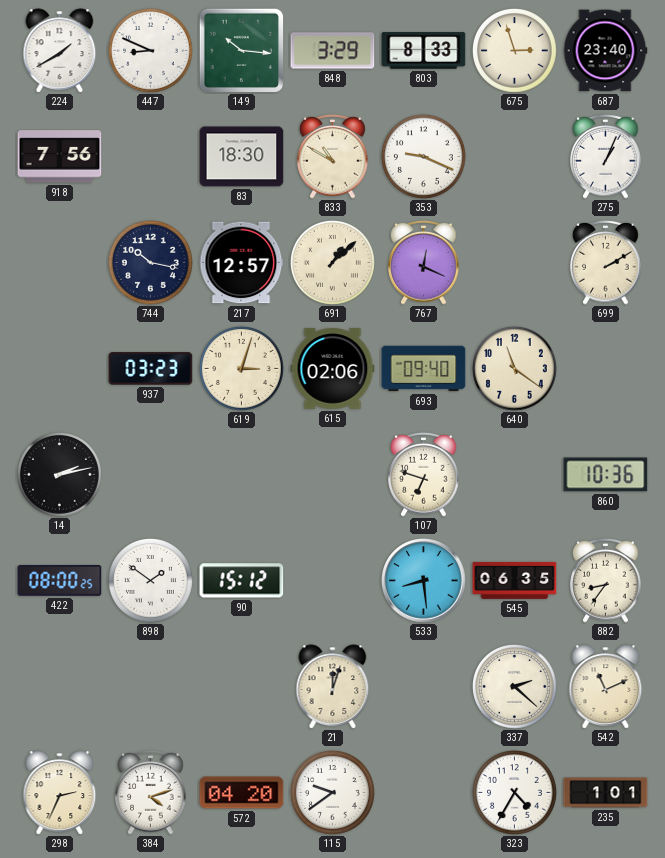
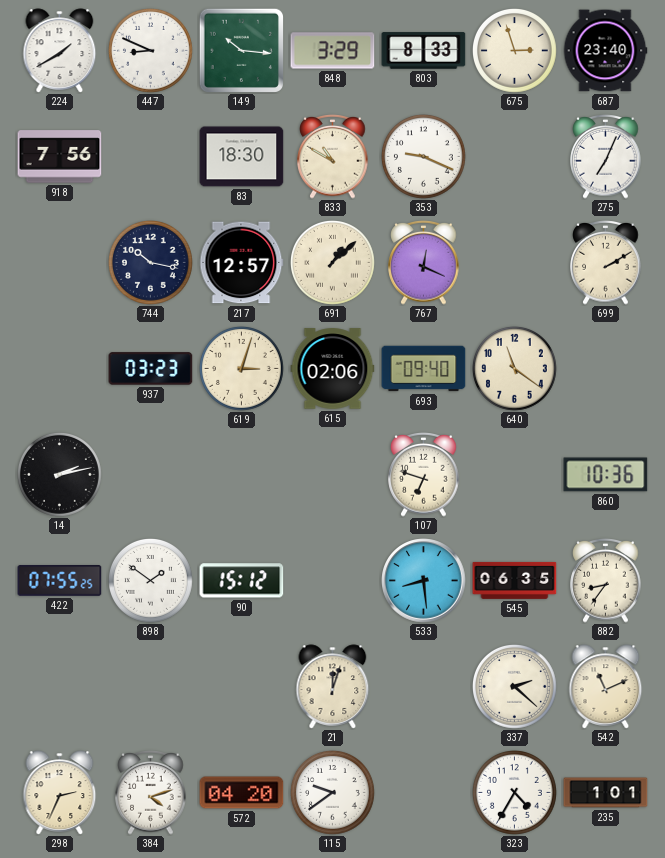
275: 1:04 -> 7:04 (606, 157)
422: 08:00 -> 07:55 (60, 581)
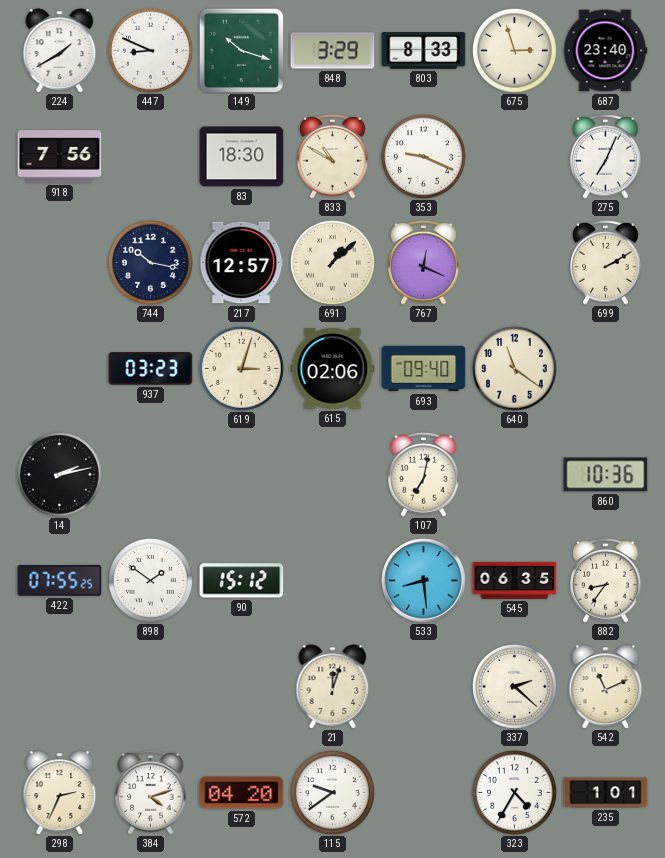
149: 10:16 -> 10:18 (241, 50)
107: 6:48 -> 7:02 (424, 475)
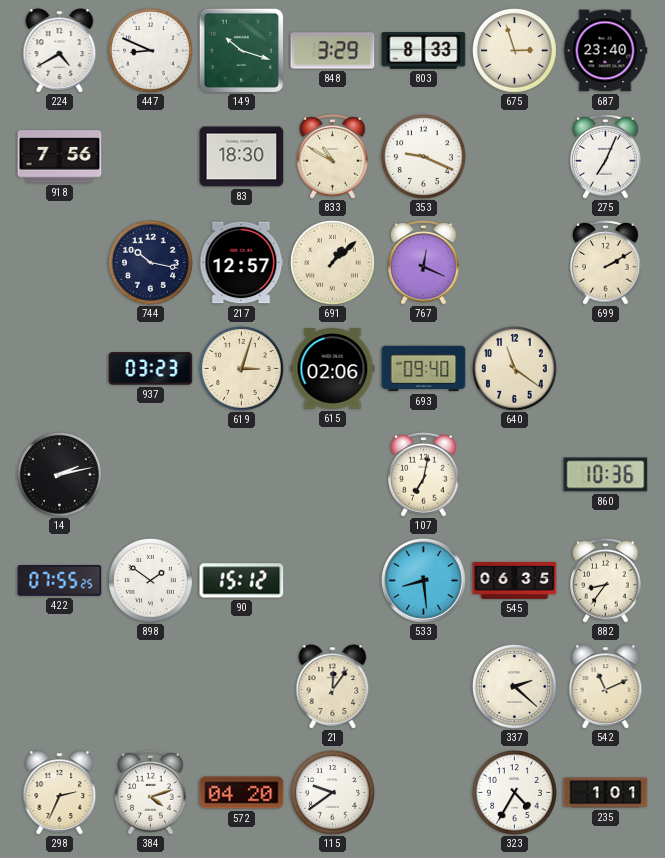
224: 1:40 -> 4:40 (60, 51)
21: 12:03 -> 12:06 (333, 687)
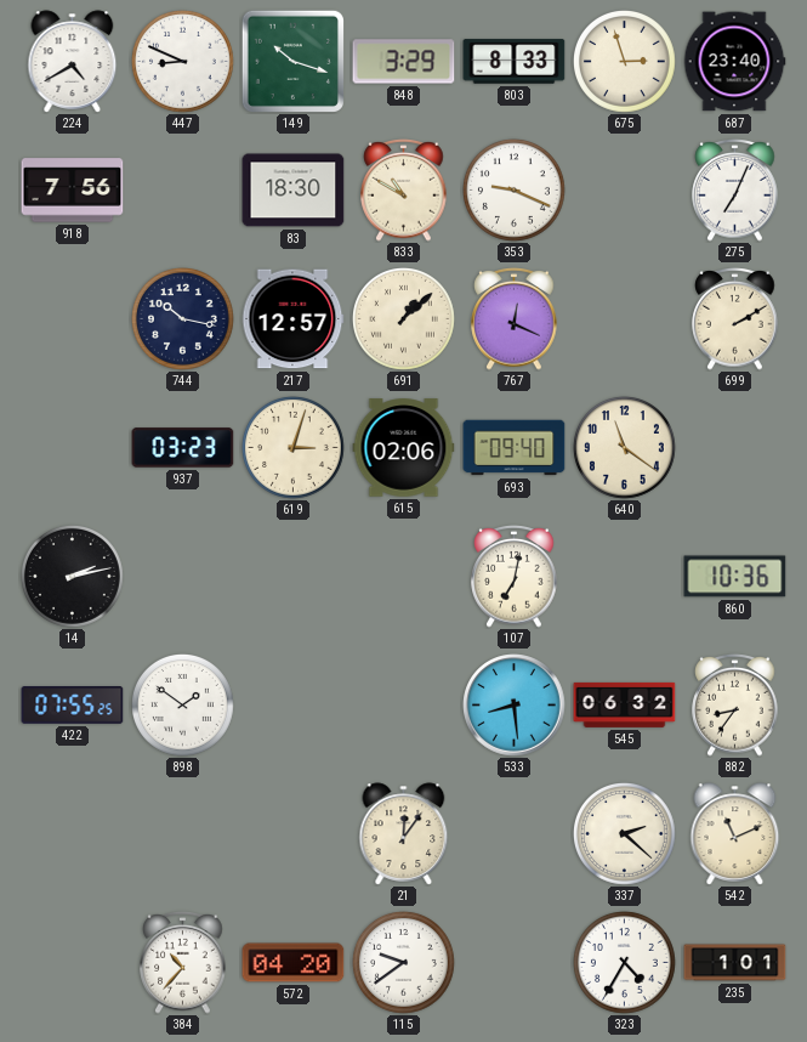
90: 15:12 -> none (242, 581)
545: 06:35 -> 06:32 (625, 704)
298: 2:34 -> none (60, 793)
384: 4:12 -> 10:37 (183, 963)
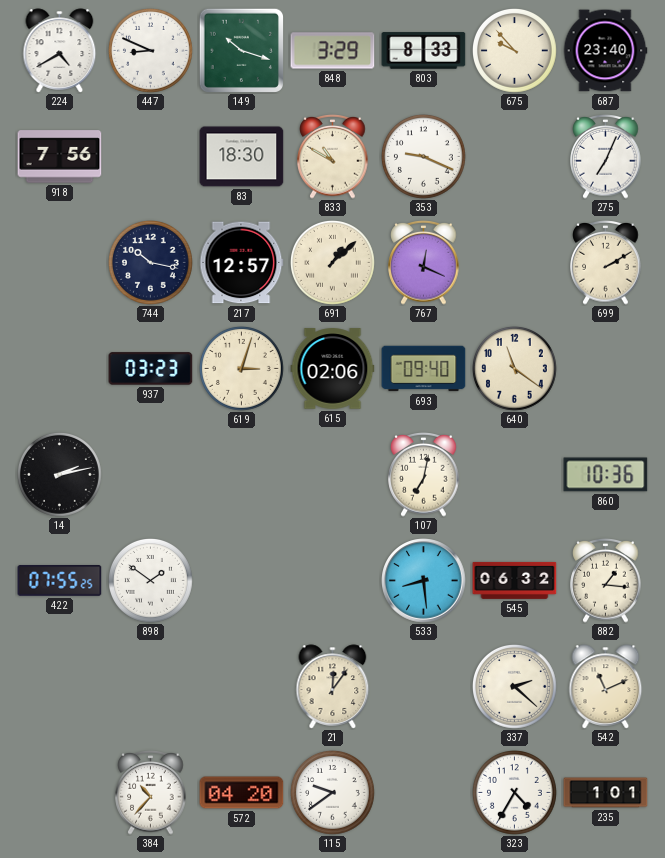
675: 2:57 -> 9:53 (515, 51)
882: 8:36 -> 1:16 (606, 581)
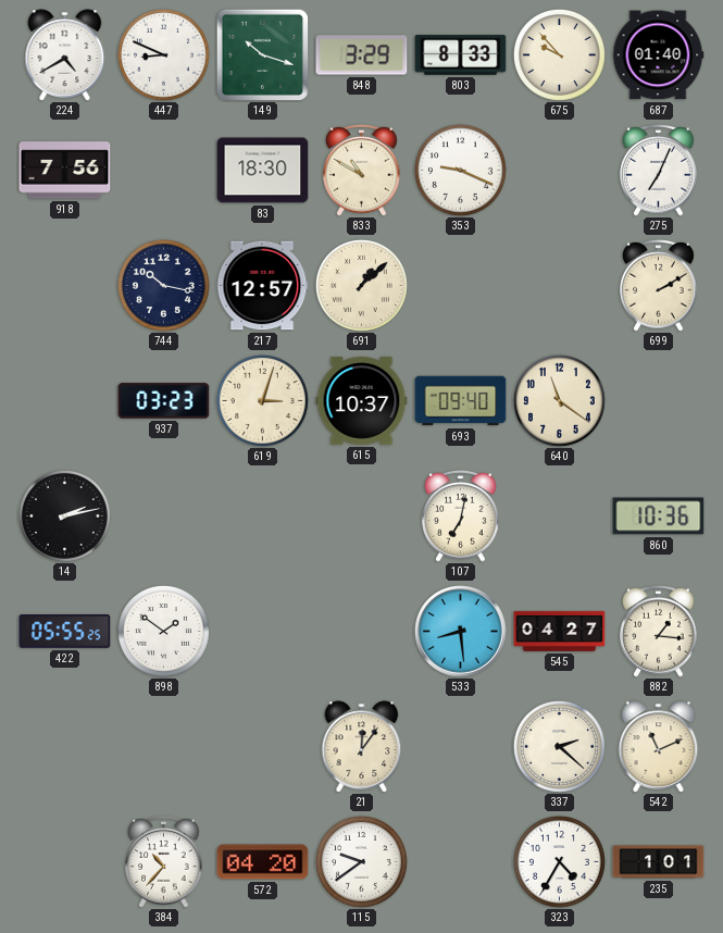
687: 23:40 -> 01:40 (658, 55)
767: 12:19 -> none (424, 263)
615: 02:06 -> 10:37 (362, 401)
422: 07:55 -> 05:55 (65, 632)
545: 06:32 -> 04:27 (560, 631)
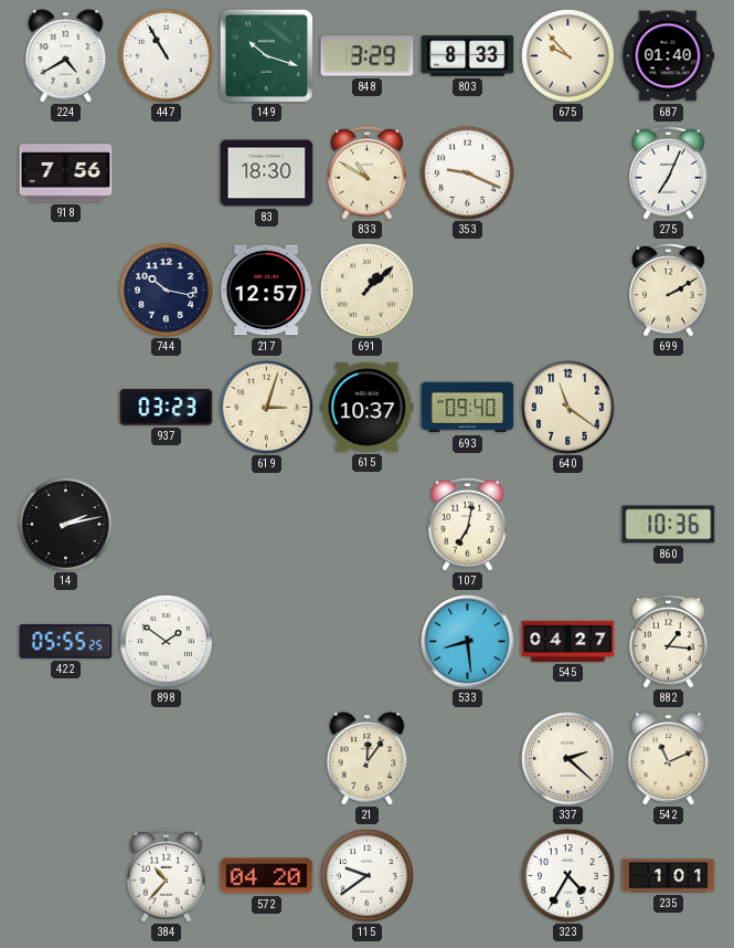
447: 8:49 -> 10:55 (167, 56)
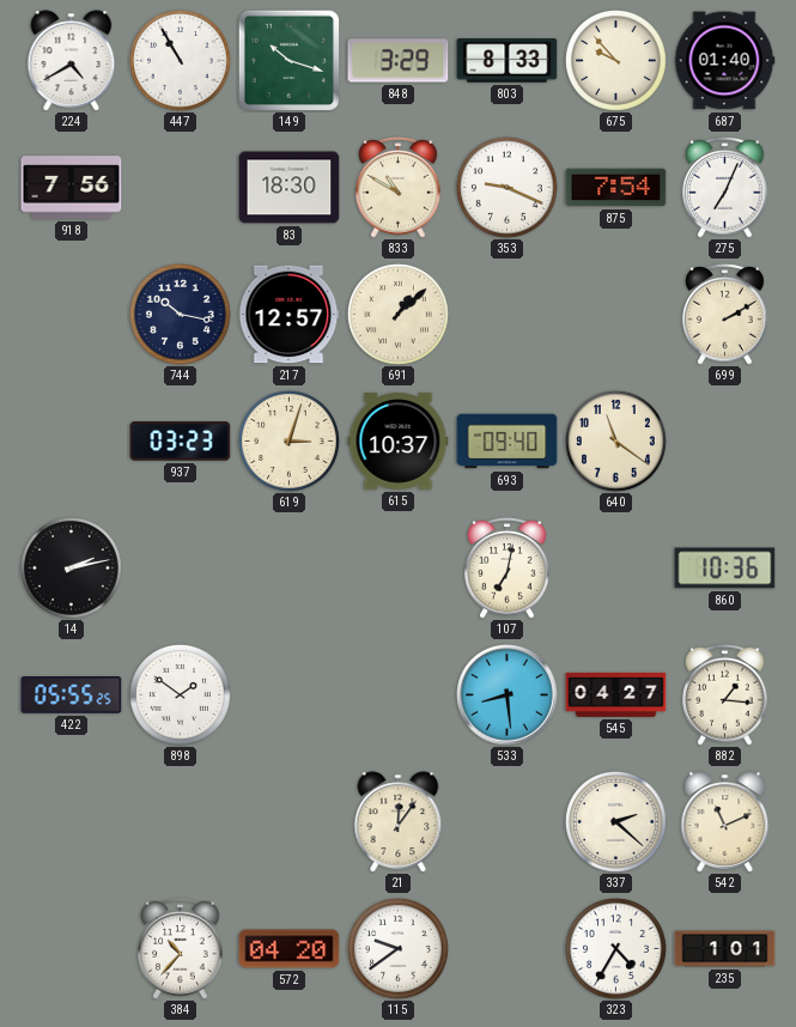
875: none -> 7:54 (616, 188)
